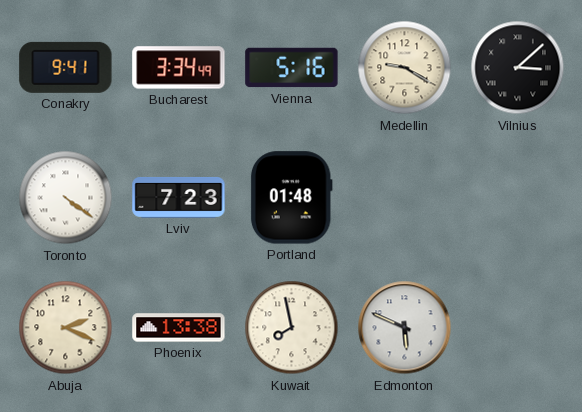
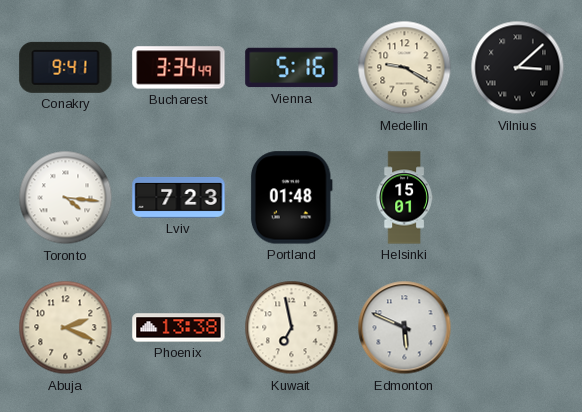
Toronto: 4:21 -> 4:16 (66, 198)
Helsinki: none -> 15:01 (404, 198)
Kuwait: 7:58 -> 6:58 (292, 328)
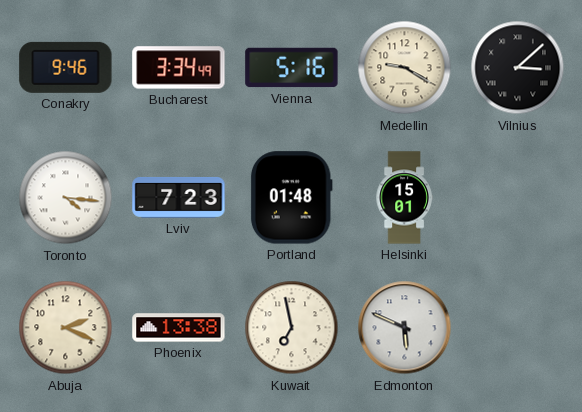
Conakry: 9:41 -> 9:46 (66, 67)
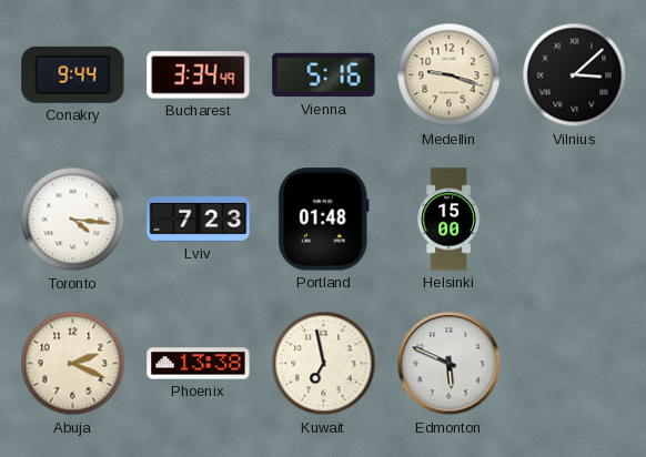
Conakry: 9:46 -> 9:44 (73, 74)
Medellin: 9:20 -> 9:18 (450, 75)
Helsinki: 15:01 -> 15:00 (448, 220)
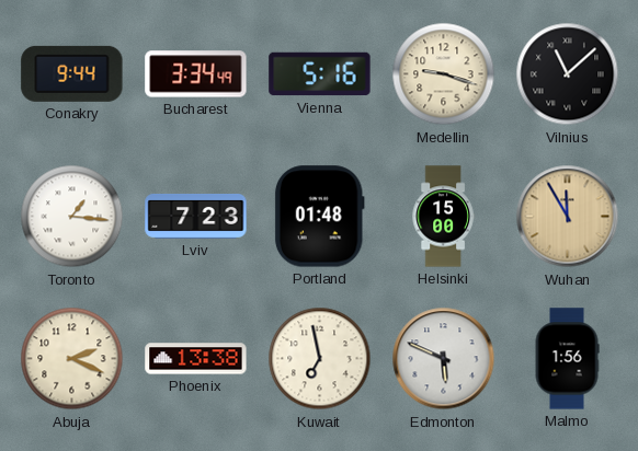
Vilnius: 3:08 -> 11:08 (568, 74)
Toronto: 4:16 -> 1:16 (72, 217)
Wuhan: none -> 11:55 (568, 217)
Malmo: none -> 1:56 (567, 359)
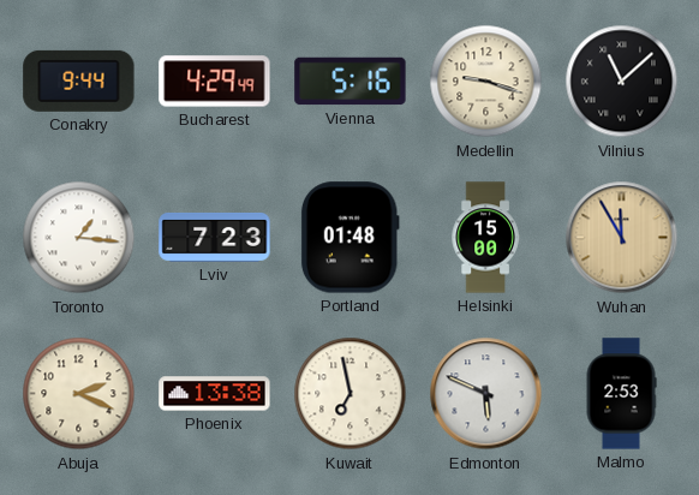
Bucharest: 3:34 -> 4:29 (215, 82)
Malmo: 1:56 -> 2:53 (621, 394)
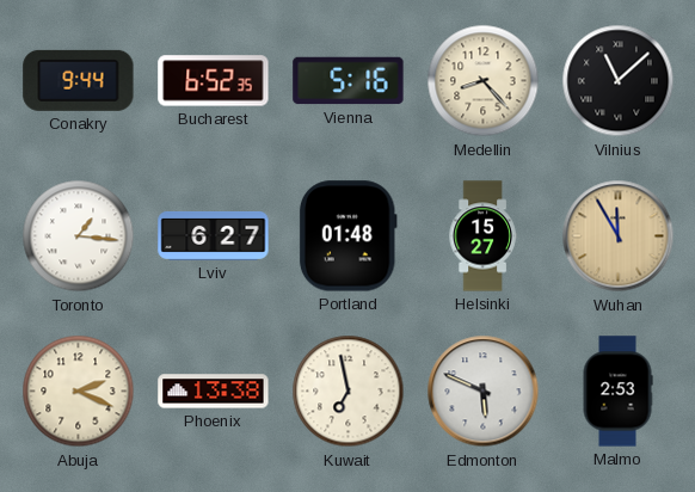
Bucharest: 4:29 -> 6:52 (214, 81)
Medellin: 9:18 -> 8:23 (484, 81)
Lviv: 7:23 -> 6:27 (214, 235)
Helsinki: 15:00 -> 15:27 (482, 236)
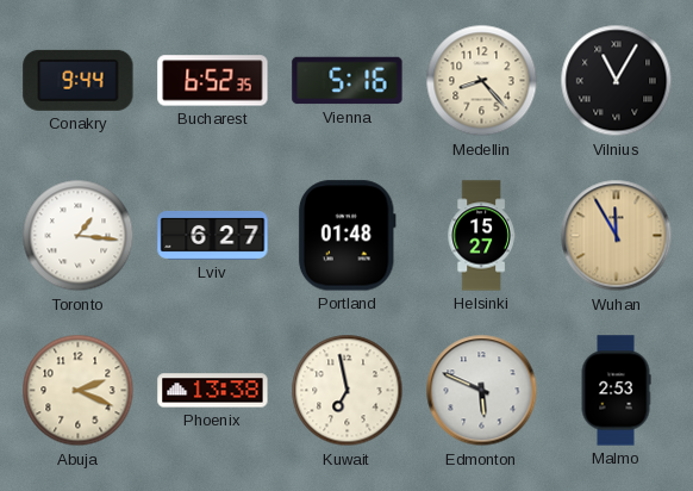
Vilnius: 11:08 -> 11:05 (617, 81)
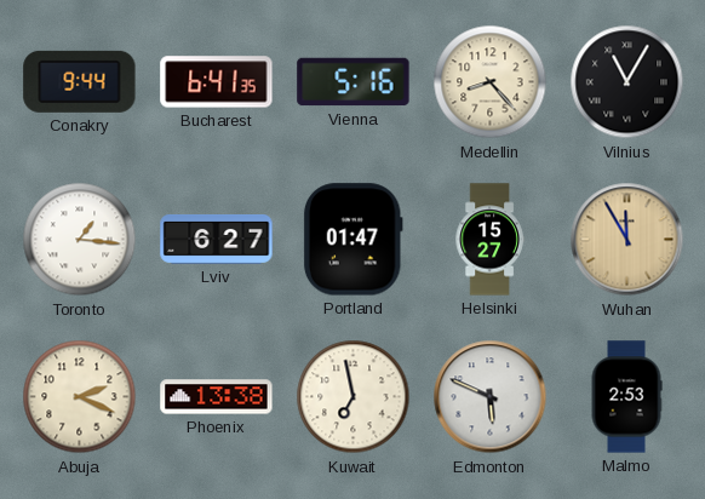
Bucharest: 6:52 -> 6:41 (217, 82)
Portland: 01:48 -> 01:47 (352, 240)
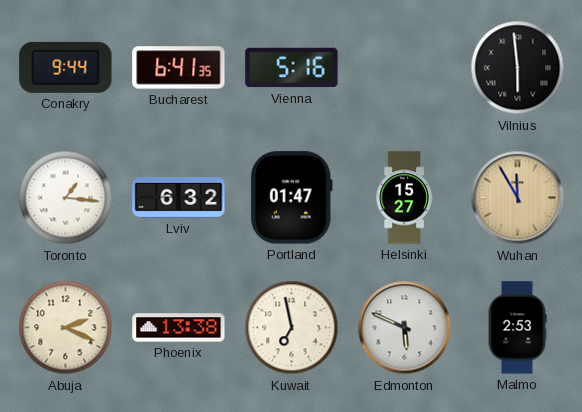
Medellin: 8:23 -> none (491, 82)
Vilnius: 11:05 -> 5:59 (518, 68)
Lviv: 6:27 -> 6:32 (179, 197)
